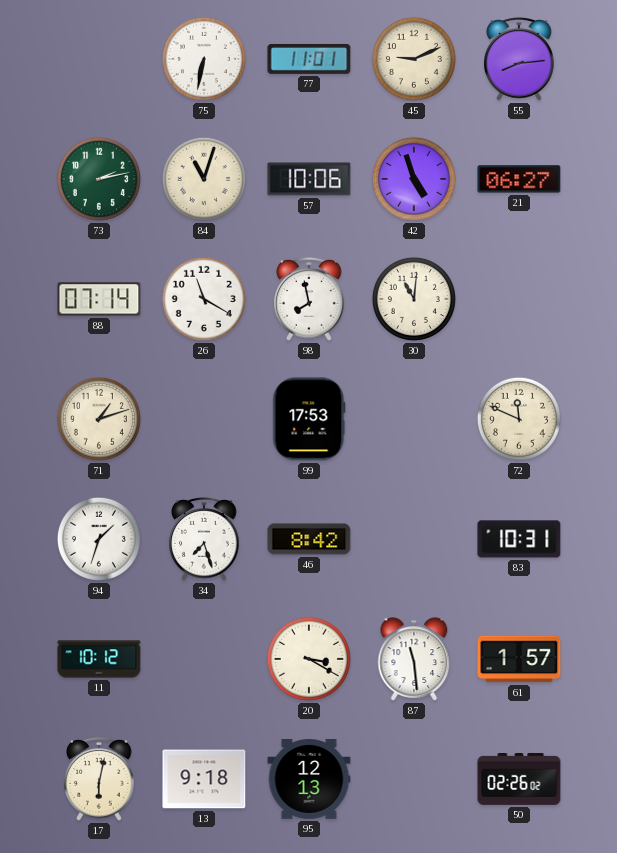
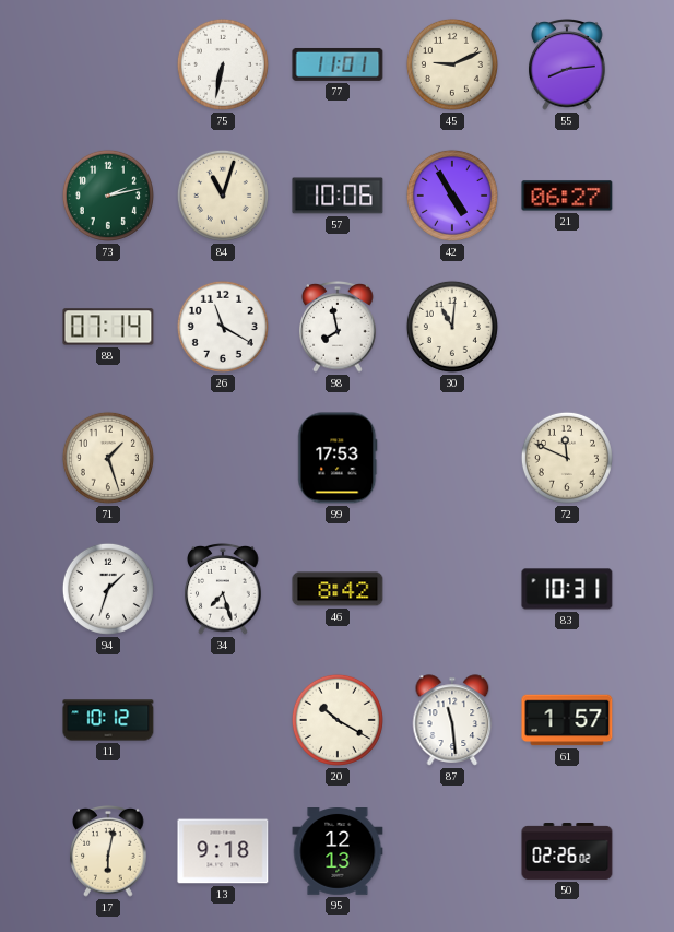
42: 4:57 -> 4:55 (452, 196)
71: 1:12 -> 1:27 (108, 458)
20: 3:20 -> 10:20 (338, 720)
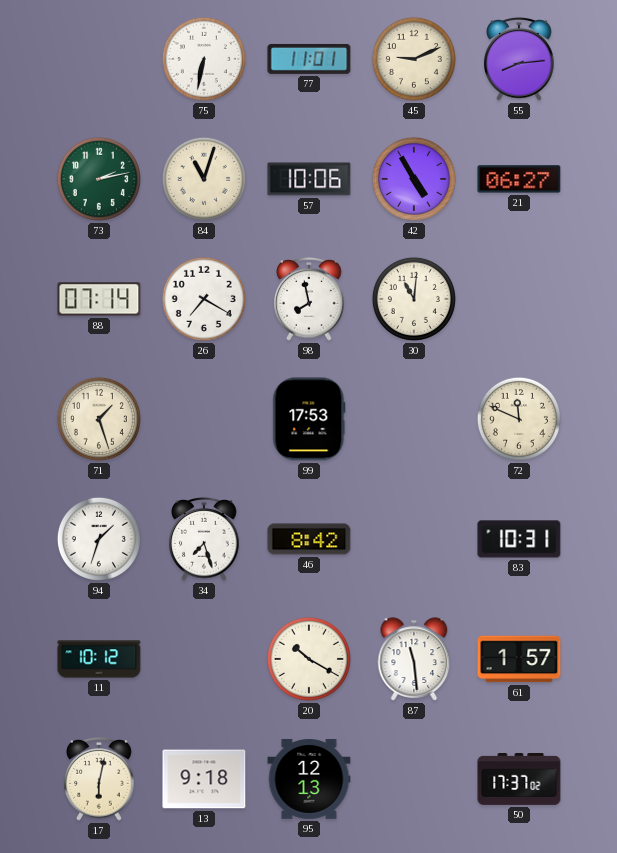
26: 11:20 -> 7:20 (204, 299)
50: 02:26 -> 17:37 (519, 780)
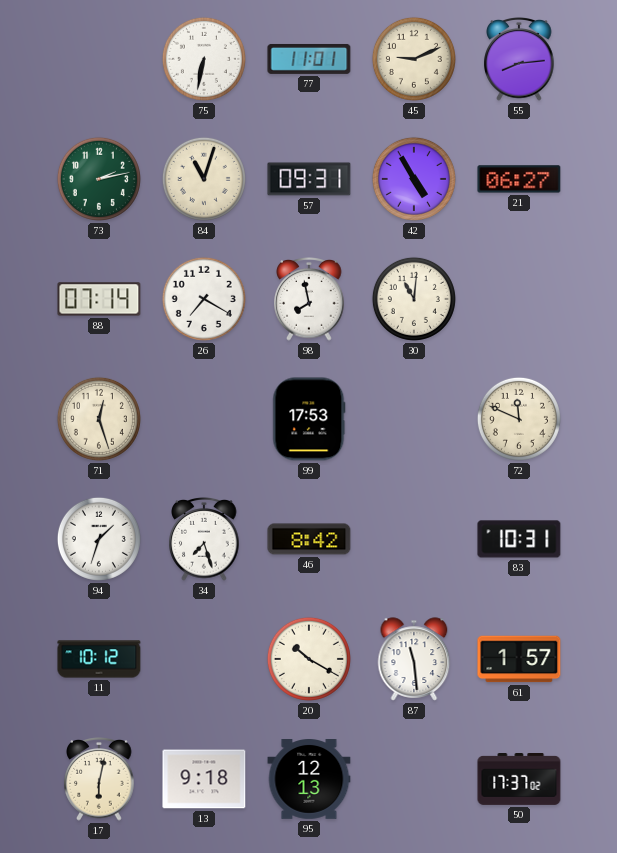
57: 10:06 -> 09:31 (309, 179)
71: 1:27 -> 12:27 (99, 419)
